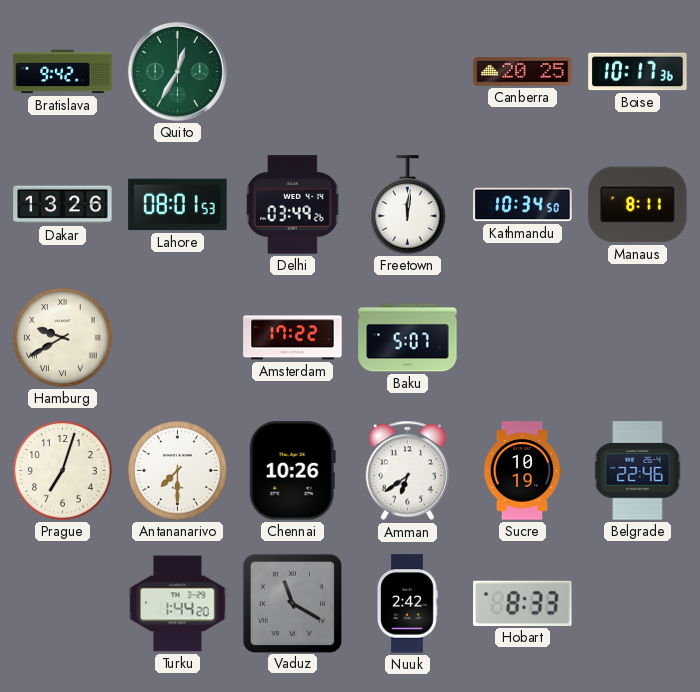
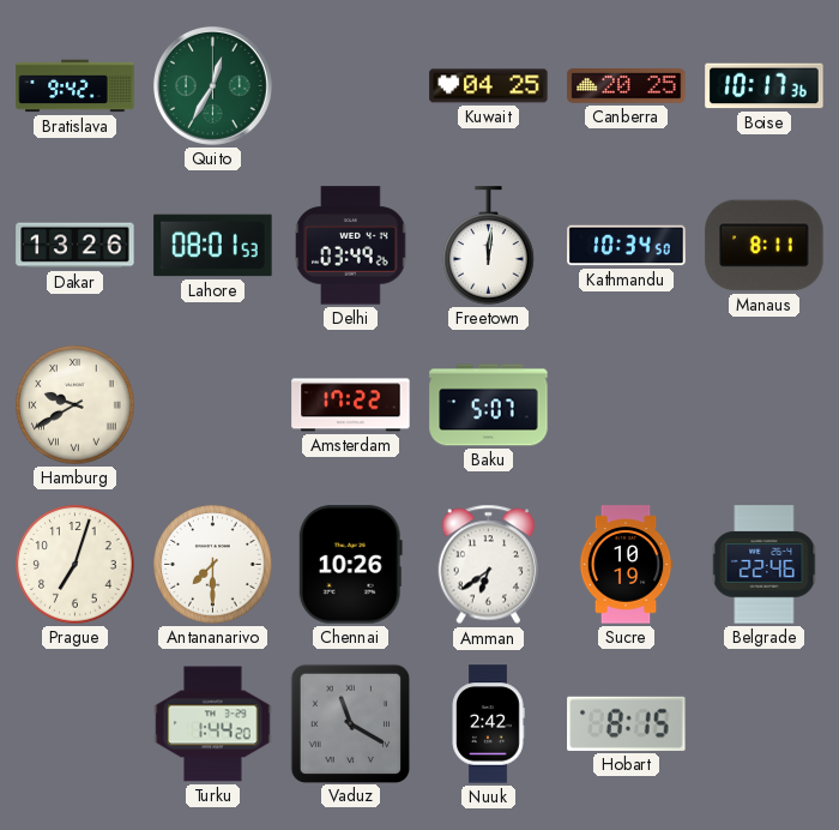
Kuwait: none -> 04:25 (489, 86)
Hobart: 8:33 -> 8:15 (627, 723)
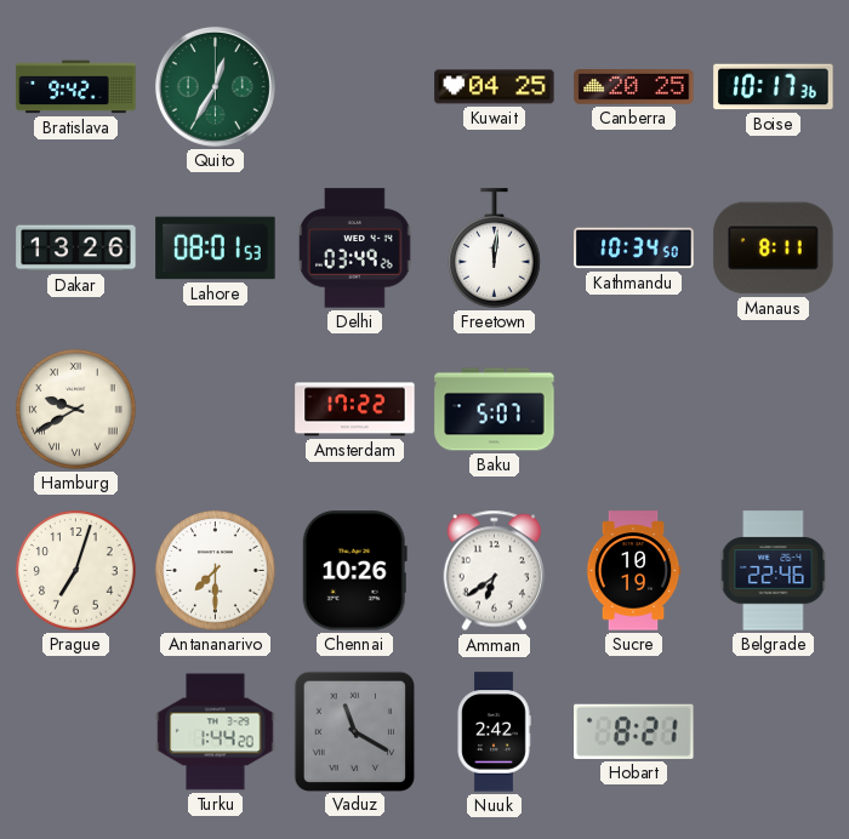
Hobart: 8:15 -> 8:21 (634, 731)
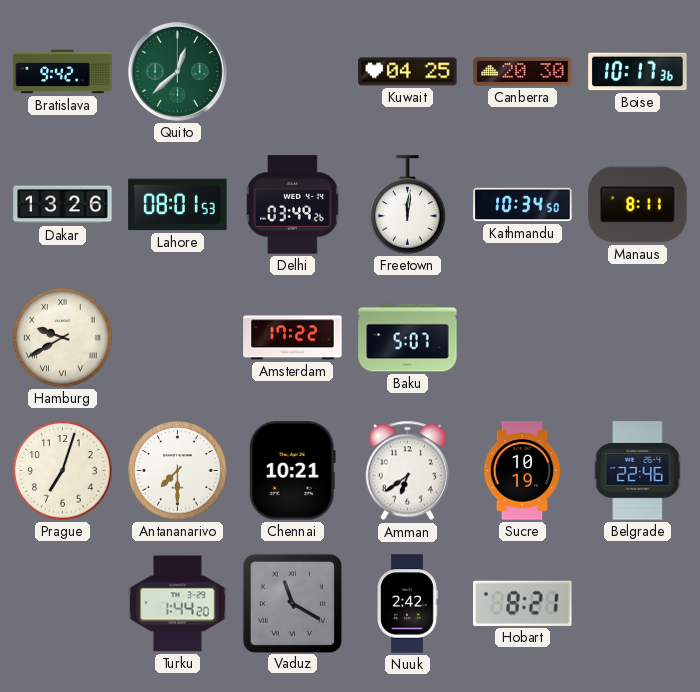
Quito: 12:35 -> 12:38 (177, 71)
Canberra: 20:25 -> 20:30 (523, 72)
Chennai: 10:26 -> 10:21 (292, 471)
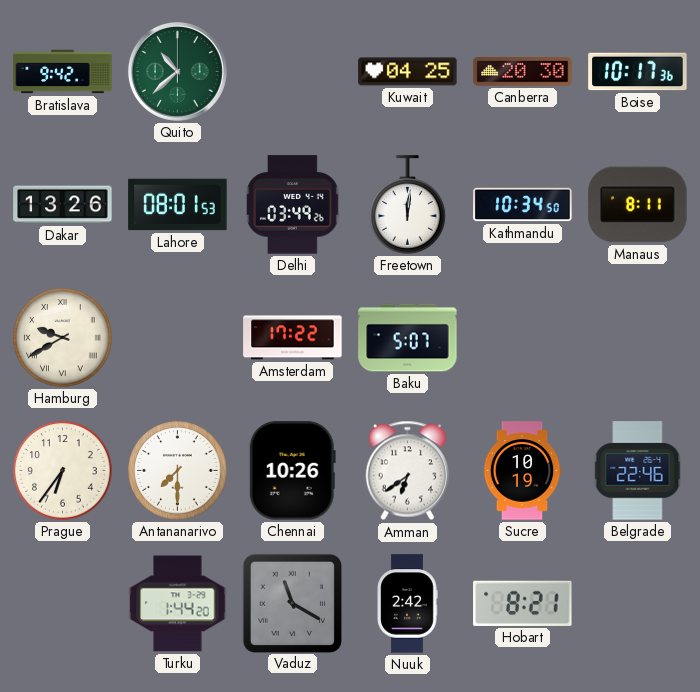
Quito: 12:38 -> 10:38 (177, 71)
Prague: 7:03 -> 6:36 (63, 471)
Chennai: 10:21 -> 10:26 (292, 471)
